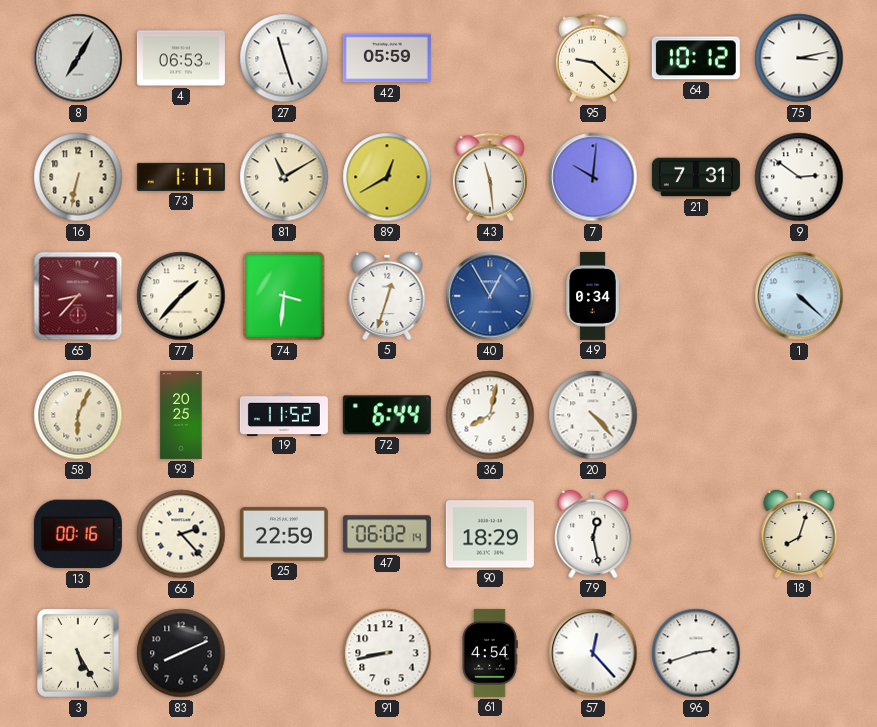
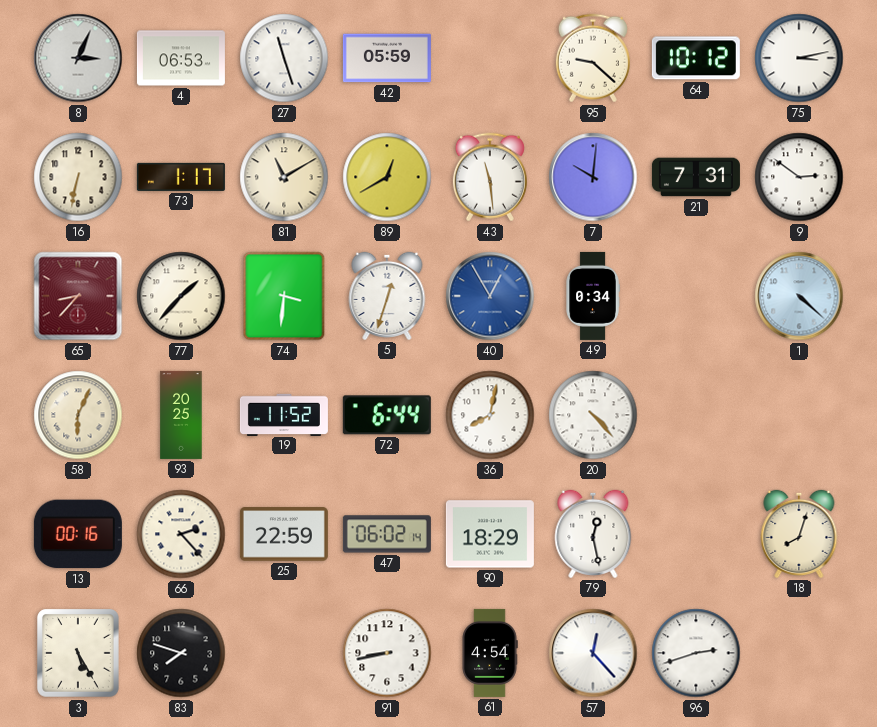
8: 7:05 -> 3:04 (78, 58)
83: 8:11 -> 7:48 (181, 653)
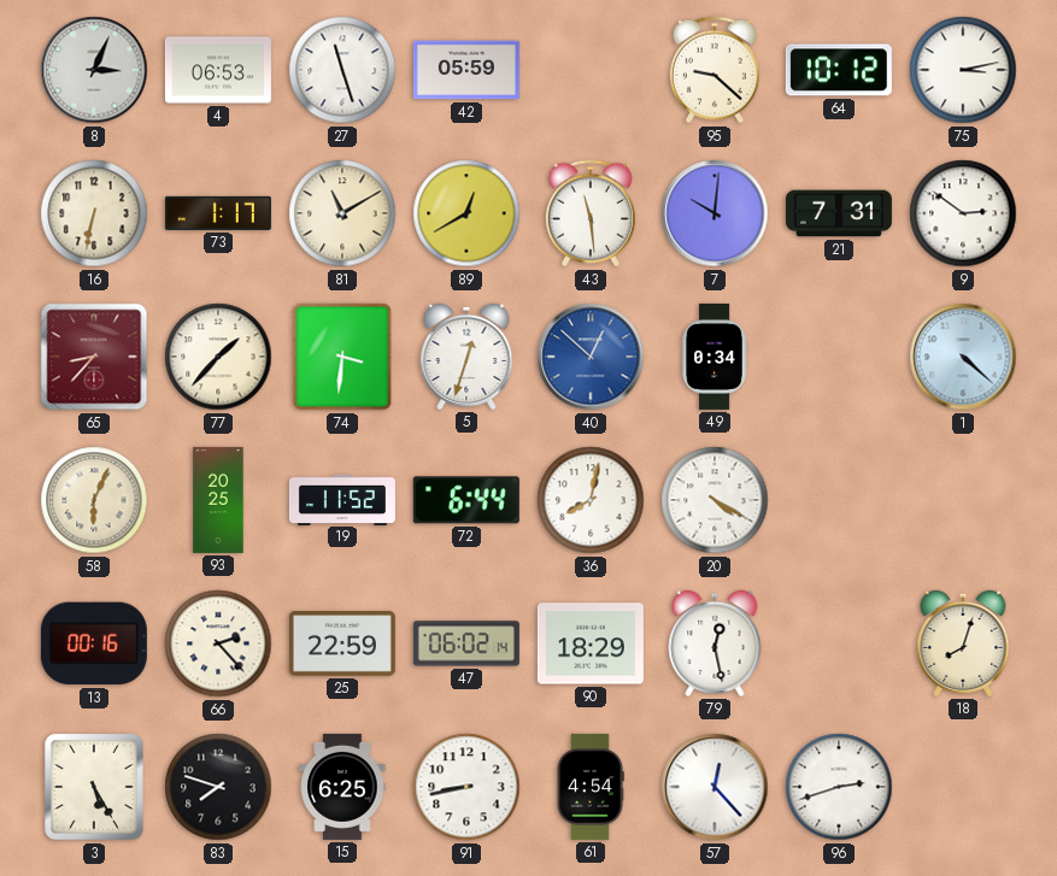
40: 12:55 -> 12:52 (591, 357)
20: 4:23 -> 4:20 (715, 500)
15: none -> 6:25 (342, 787)
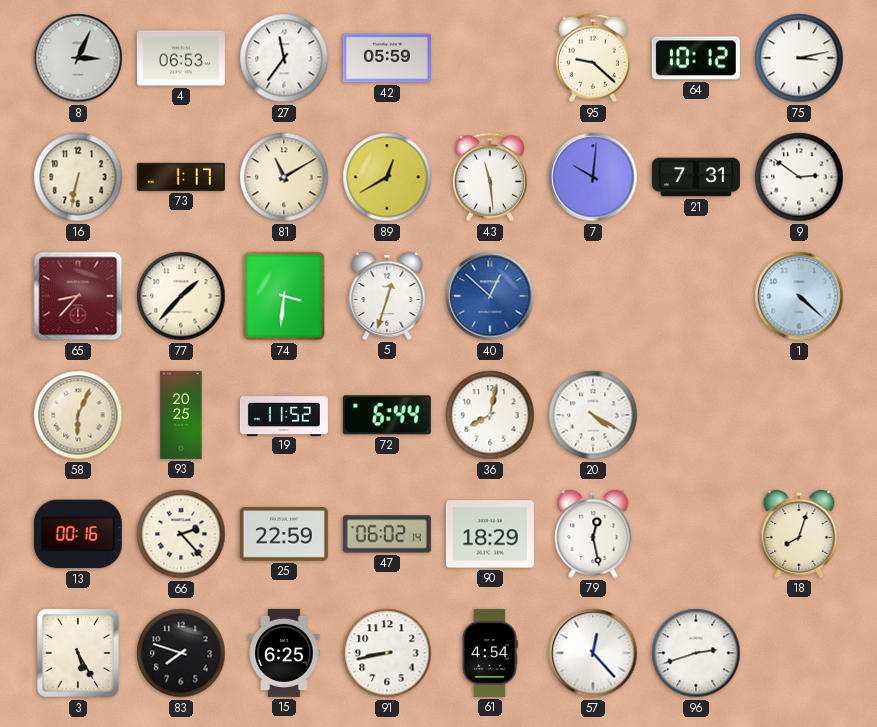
27: 11:27 -> 11:36 (284, 58)
49: 0:34 -> none (715, 357)
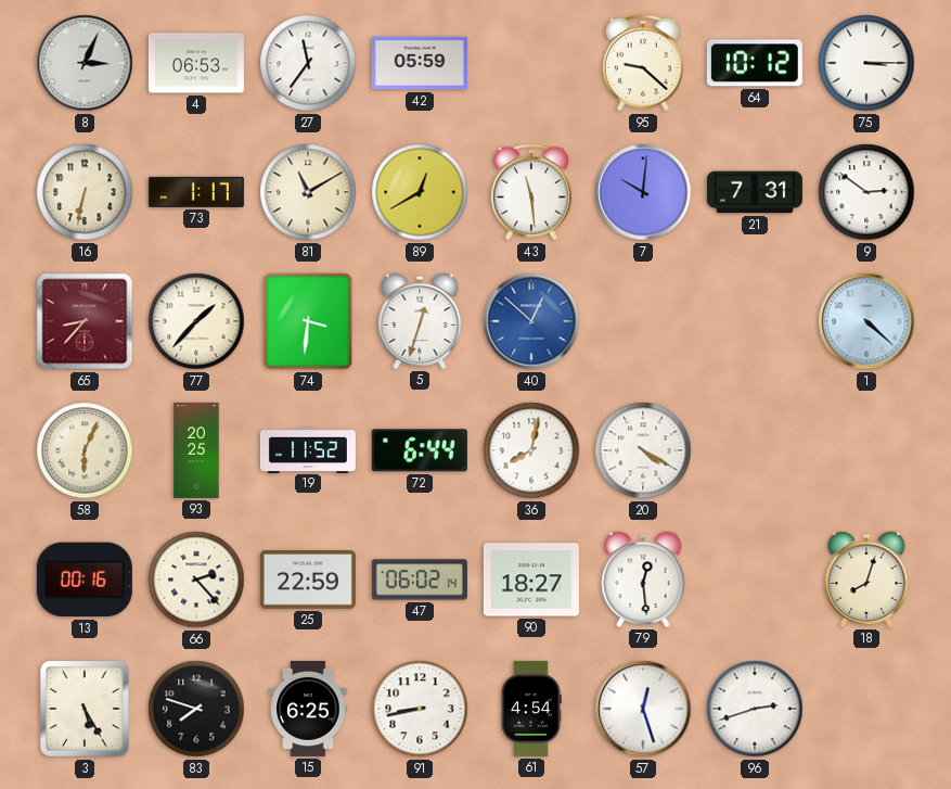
75: 3:13 -> 3:15 (866, 63)
90: 18:29 -> 18:27 (531, 580)
79: 12:28 -> 12:29 (643, 580)
57: 12:23 -> 12:27 (643, 709)
